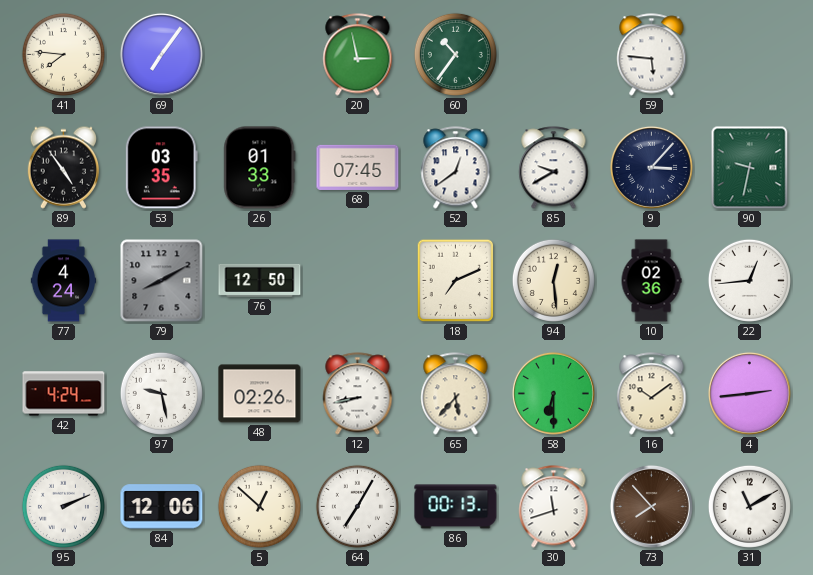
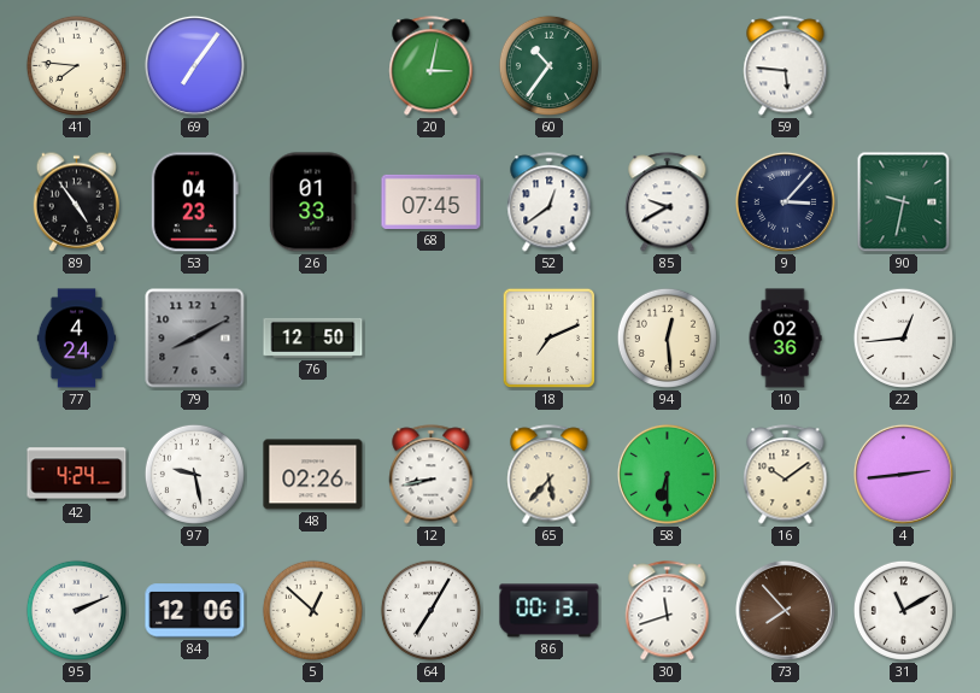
20: 2:58 -> 3:02 (432, 66)
53: 03:35 -> 04:23 (194, 202)
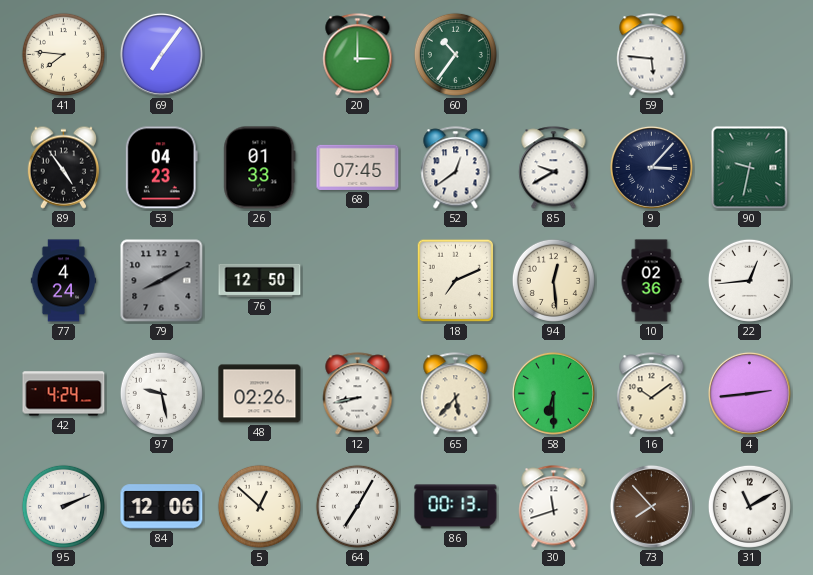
20: 3:02 -> 3:00 (358, 55)
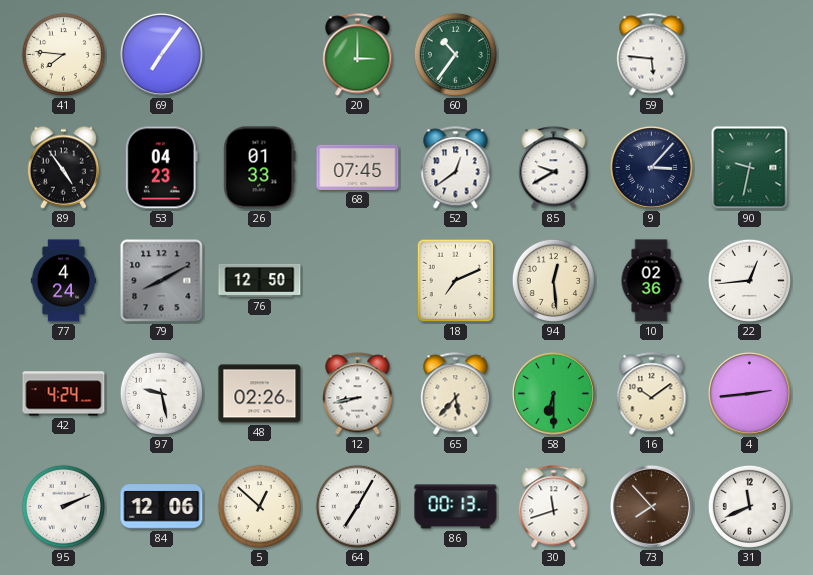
31: 11:10 -> 11:41 (749, 506)
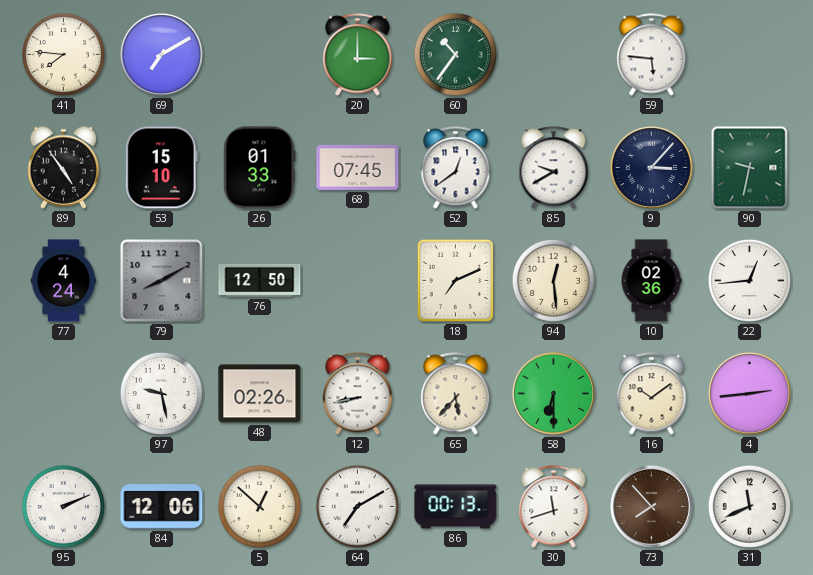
69: 7:06 -> 7:10 (161, 54)
53: 04:23 -> 15:10 (161, 168)
42: 4:24 -> none (64, 394)
64: 7:05 -> 7:10 (357, 506)
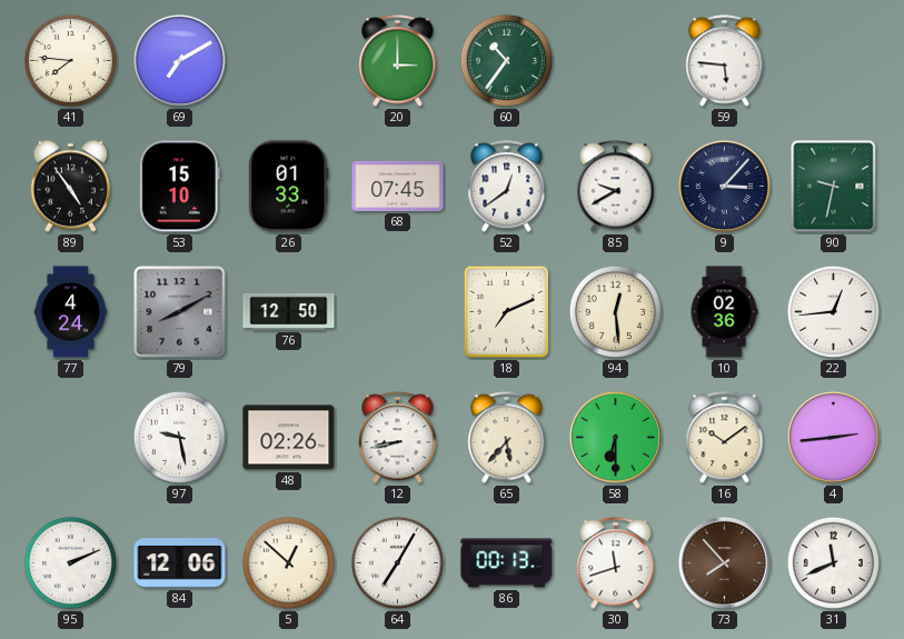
64: 7:10 -> 7:05 (397, 562)
